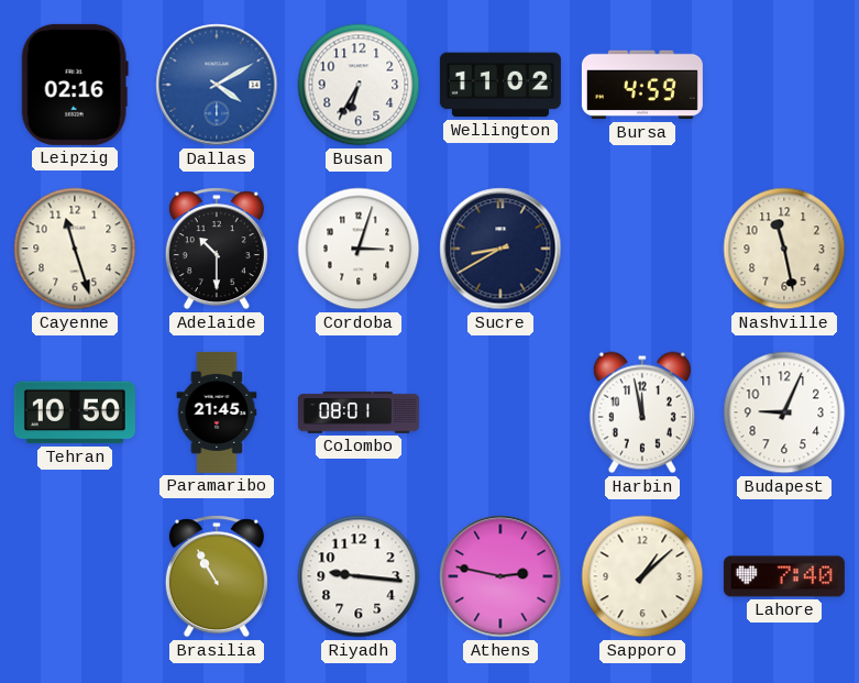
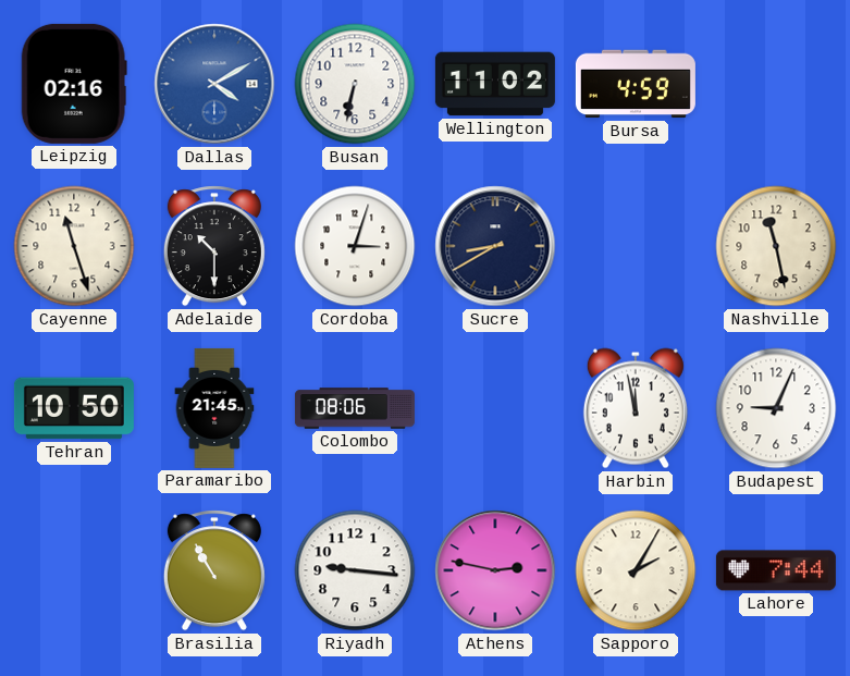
Busan: 6:35 -> 6:32 (355, 84)
Colombo: 08:01 -> 08:06 (355, 408)
Sapporo: 1:08 -> 2:05 (636, 570)
Lahore: 7:40 -> 7:44 (776, 570)
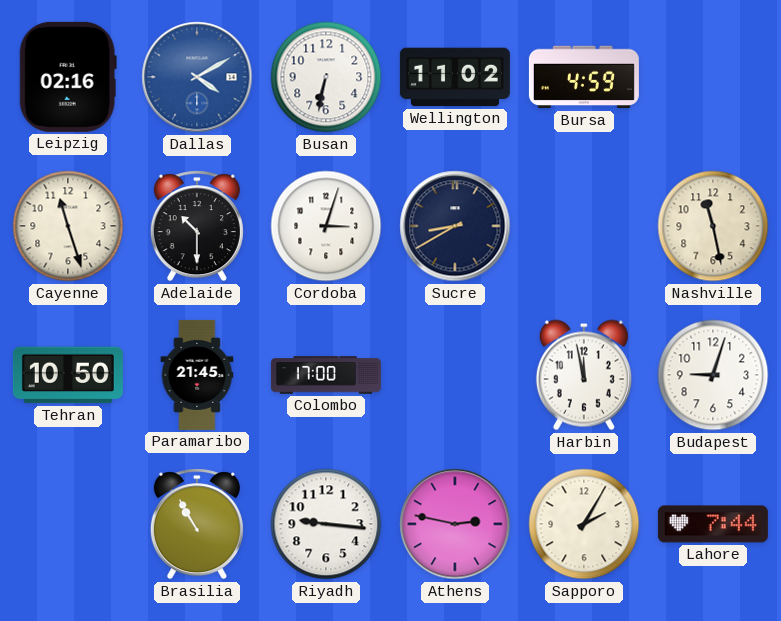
Colombo: 08:06 -> 17:00 (326, 375)
Budapest: 9:04 -> 9:03 (713, 375)
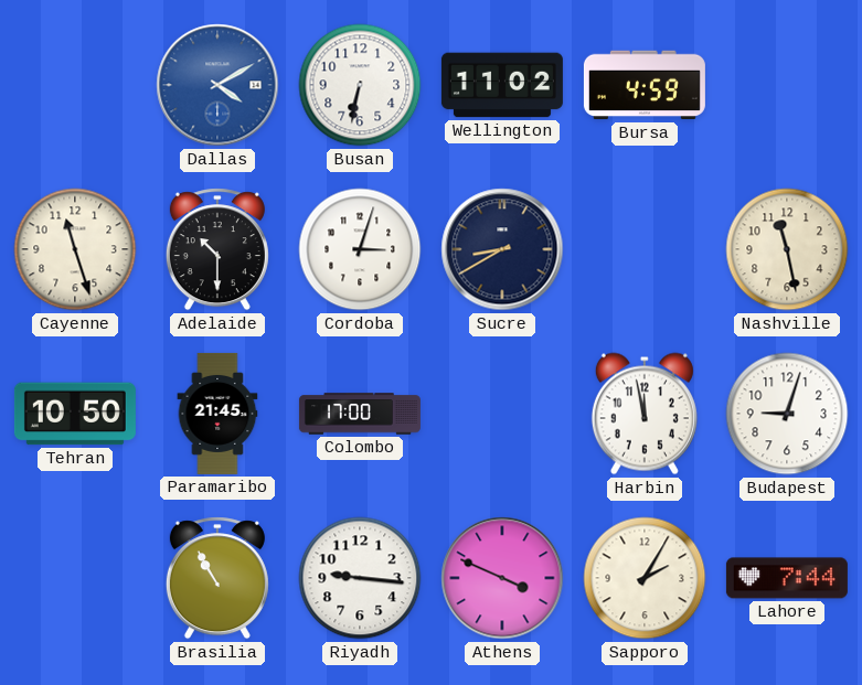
Leipzig: 02:16 -> none (68, 77)
Athens: 2:47 -> 3:49 (502, 578)
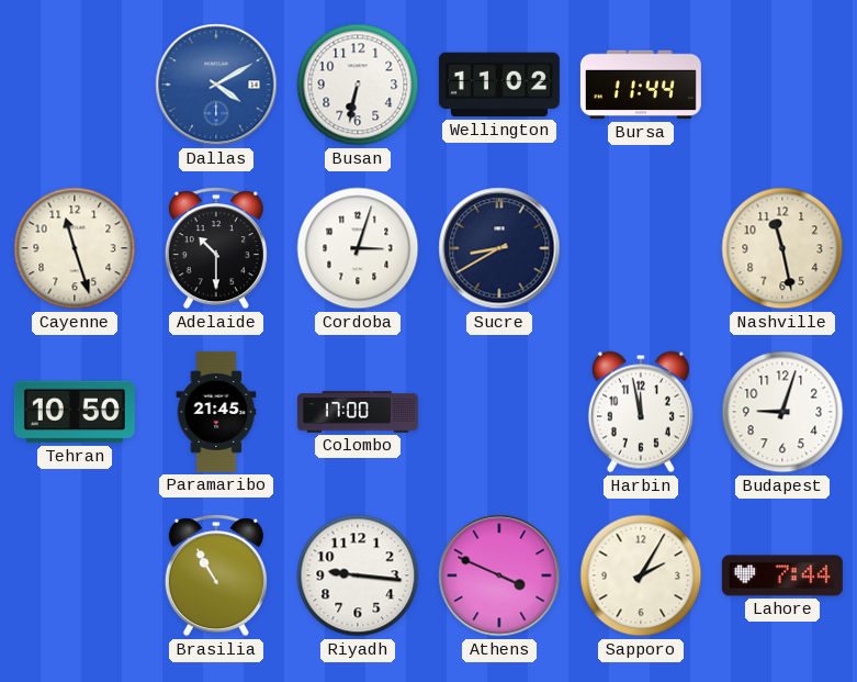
Bursa: 4:59 -> 11:44 (641, 85)
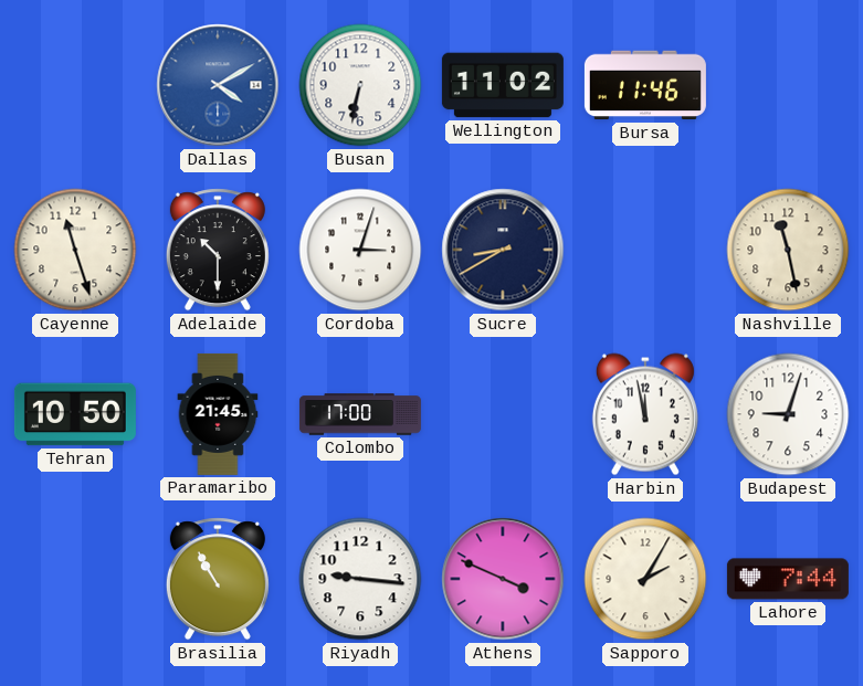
Bursa: 11:44 -> 11:46 (645, 85)
